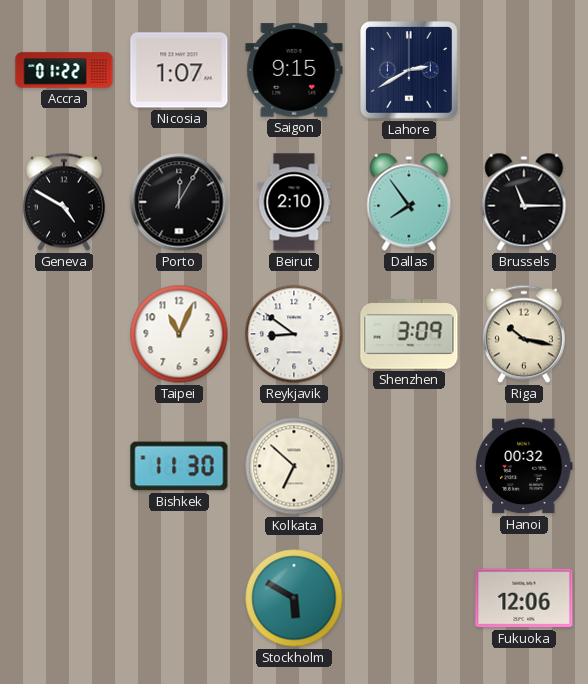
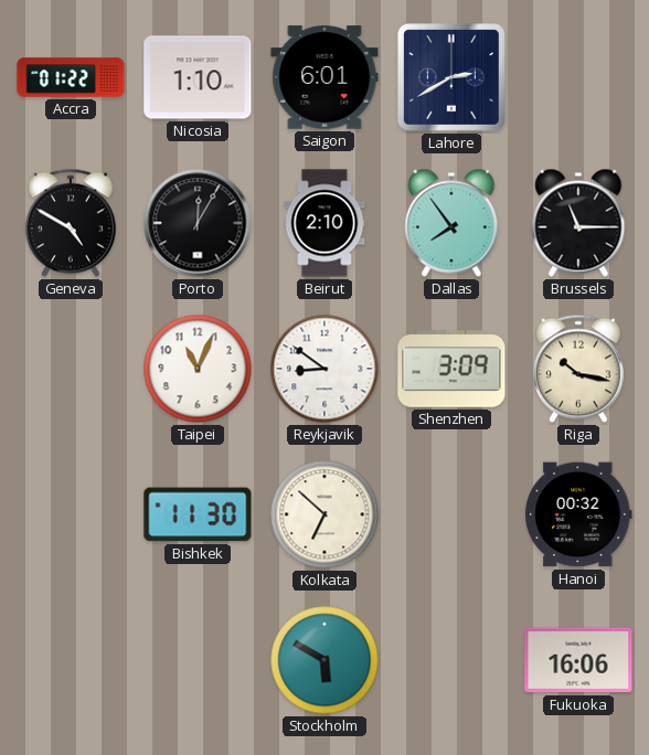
Nicosia: 1:07 -> 1:10 (198, 77)
Saigon: 9:15 -> 6:01 (324, 77)
Fukuoka: 12:06 -> 16:06 (578, 660)
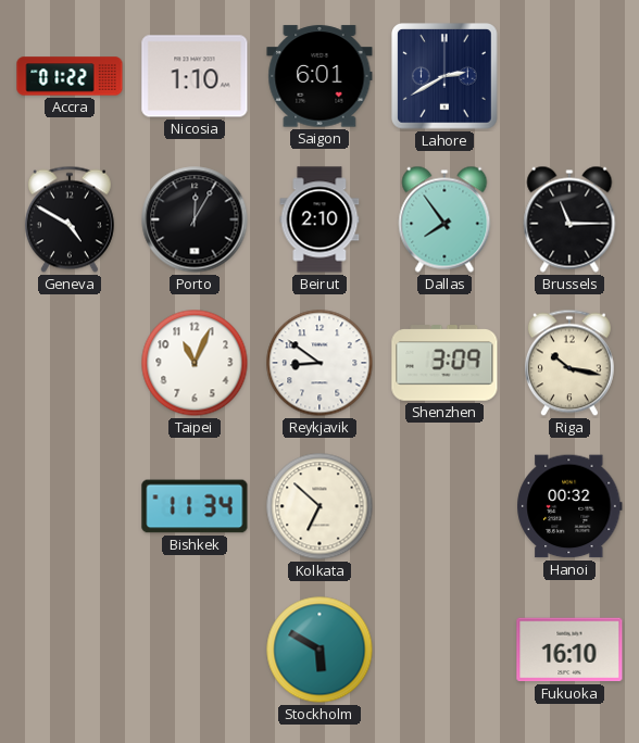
Bishkek: 11:30 -> 11:34 (195, 506)
Fukuoka: 16:06 -> 16:10 (569, 650)
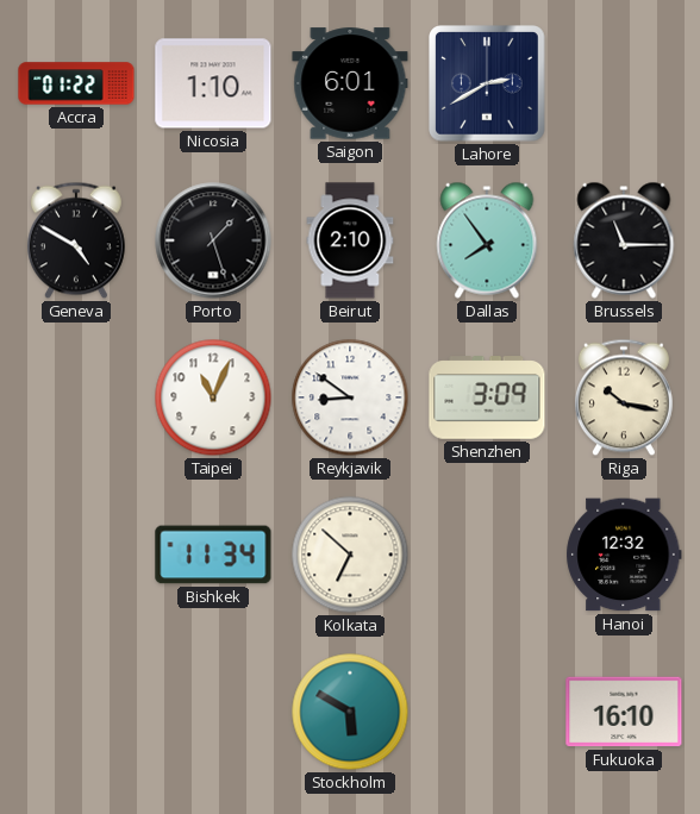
Porto: 12:05 -> 1:27 (213, 240)
Hanoi: 00:32 -> 12:32 (624, 555)
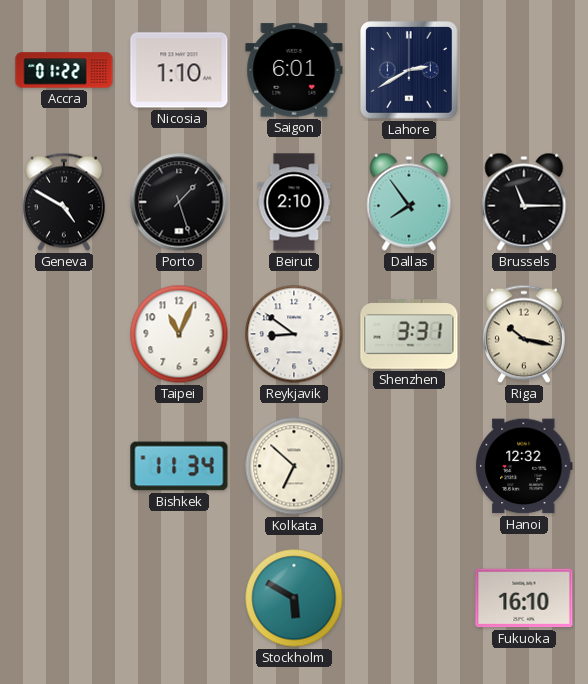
Shenzhen: 3:09 -> 3:31 (409, 334)
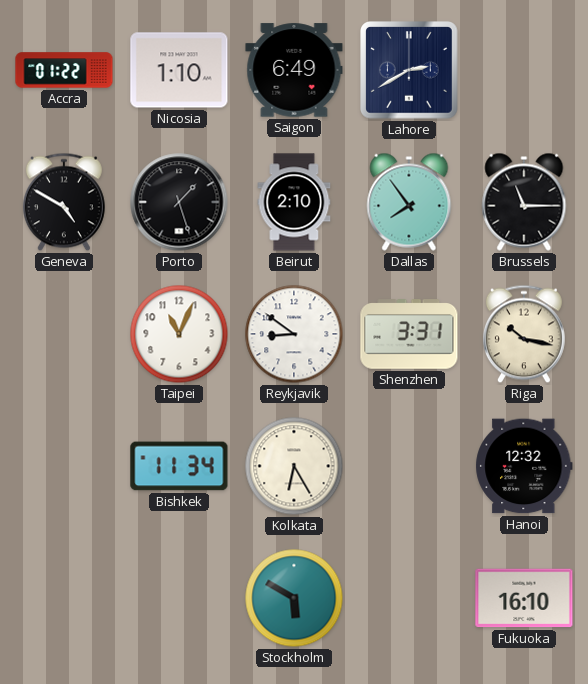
Saigon: 6:01 -> 6:49 (294, 70)
Kolkata: 6:52 -> 6:25 (294, 466)
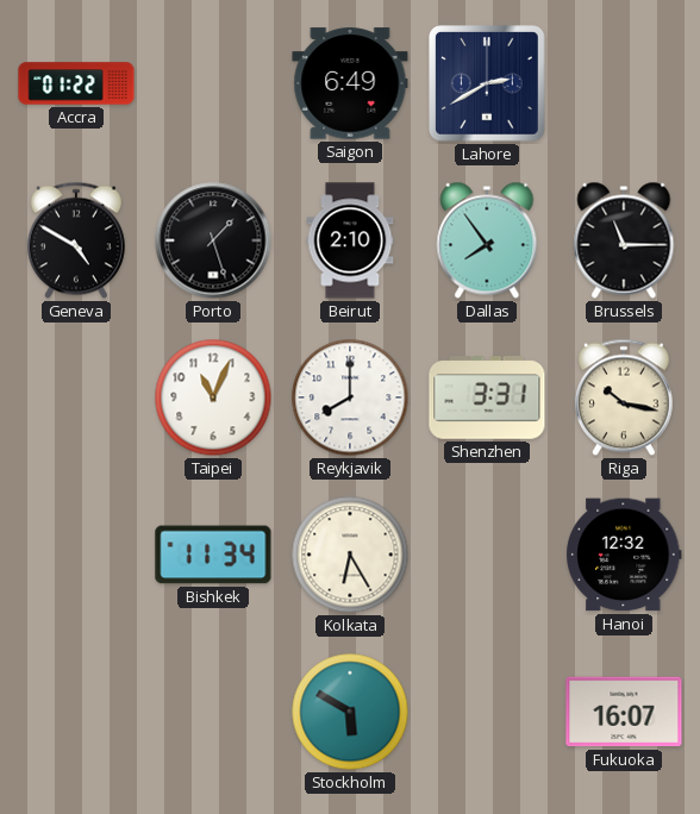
Nicosia: 1:10 -> none (179, 70)
Reykjavik: 8:51 -> 8:00 (350, 397)
Fukuoka: 16:10 -> 16:07 (624, 712)
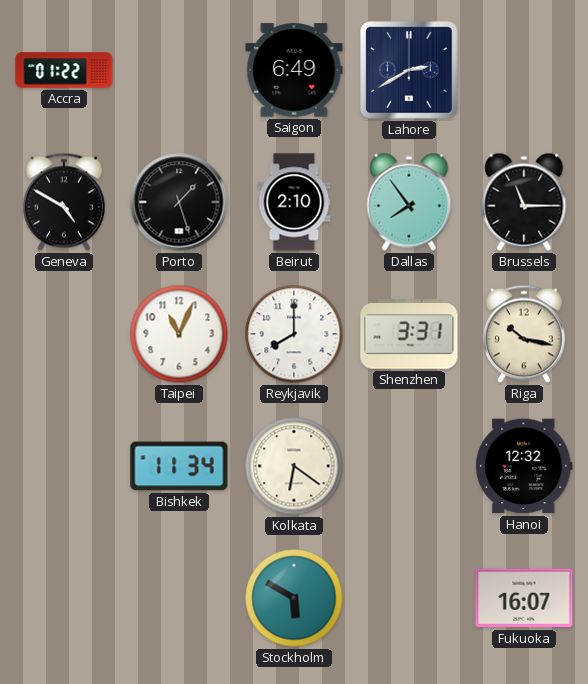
Kolkata: 6:25 -> 6:21 (294, 466)
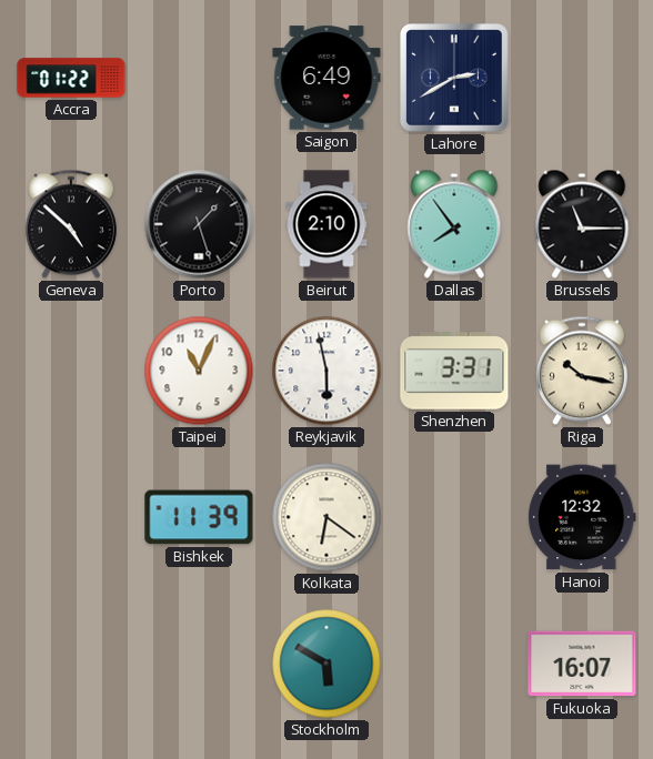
Geneva: 4:50 -> 4:52 (71, 224)
Reykjavik: 8:00 -> 5:58 (326, 371)
Bishkek: 11:34 -> 11:39 (199, 517)
